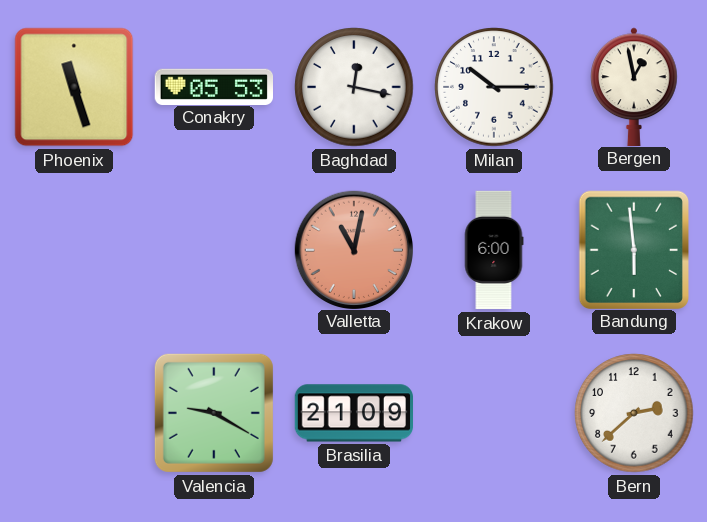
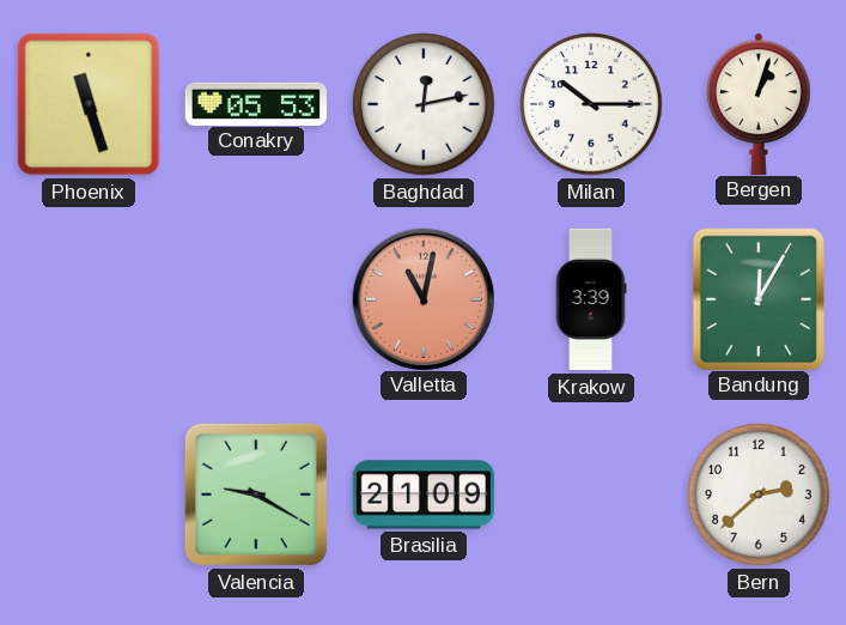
Baghdad: 12:17 -> 12:13 (424, 104)
Bergen: 12:58 -> 1:03 (759, 103)
Krakow: 6:00 -> 3:39 (591, 299)
Bandung: 5:59 -> 12:05 (757, 298)
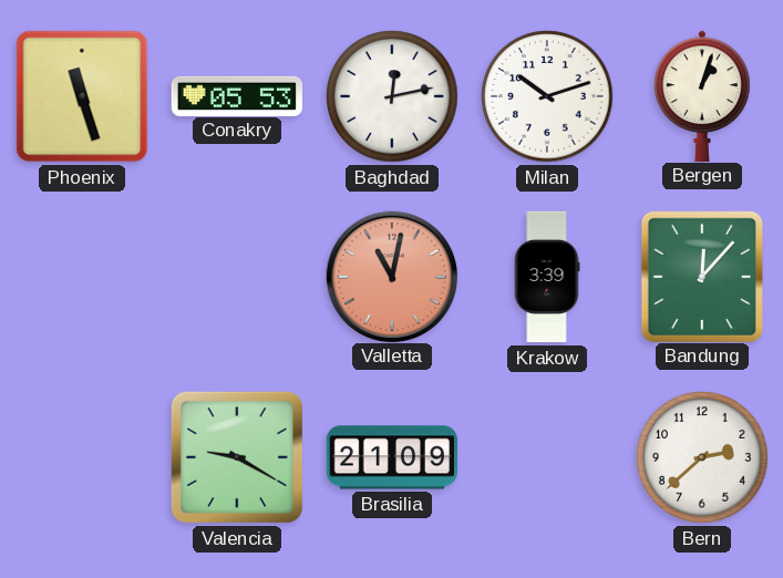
Milan: 10:15 -> 10:12 (547, 96)
Bandung: 12:05 -> 12:07 (701, 276)
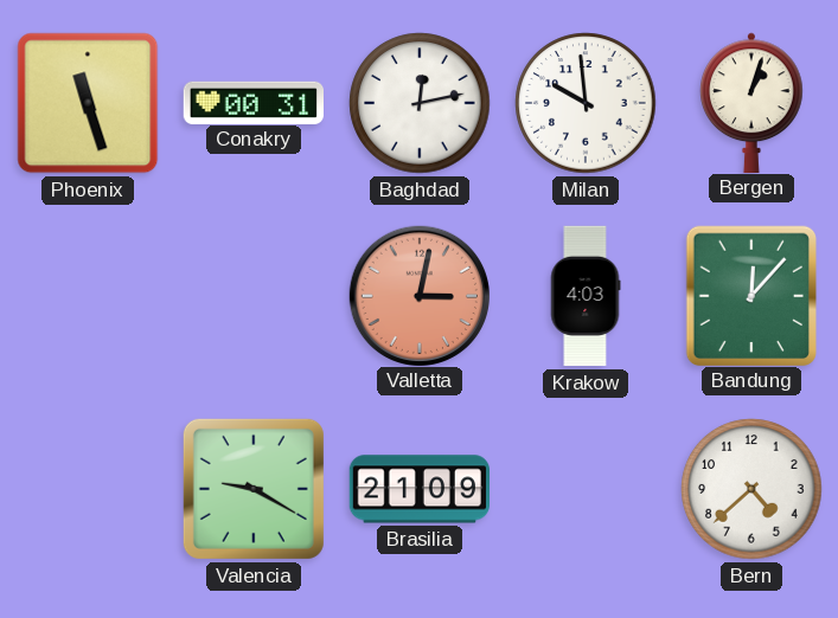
Conakry: 05:53 -> 00:31 (252, 102)
Milan: 10:12 -> 9:59 (586, 103)
Valletta: 11:02 -> 3:02 (418, 295)
Krakow: 3:39 -> 4:03 (586, 296)
Bern: 2:38 -> 4:38 (751, 489)
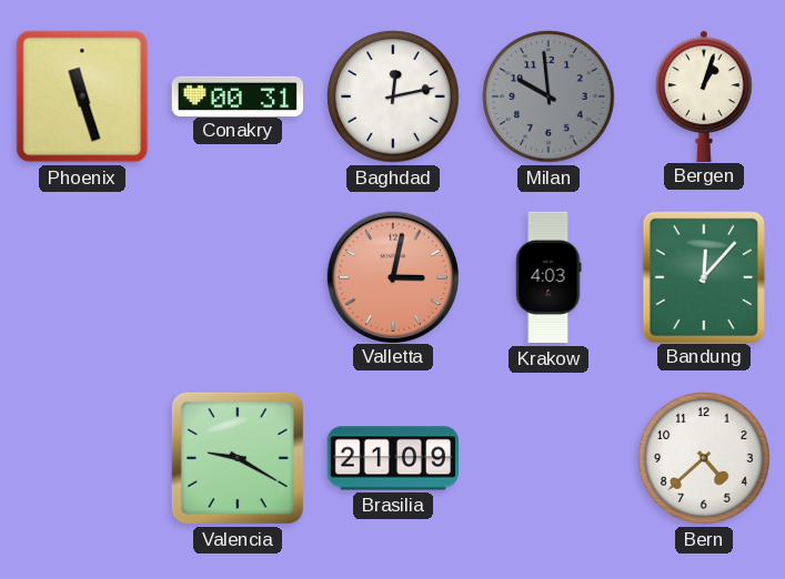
Milan dial: white -> grey (549, 96)
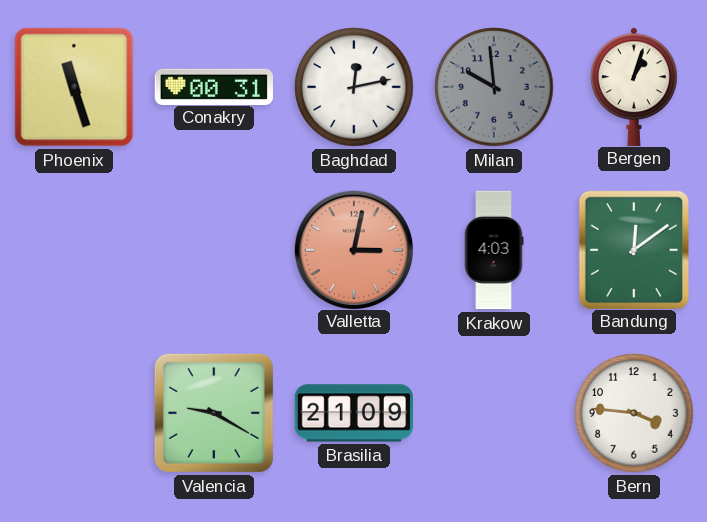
Bandung: 12:07 -> 12:09 (633, 249)
Bern: 4:38 -> 3:46 (634, 413)
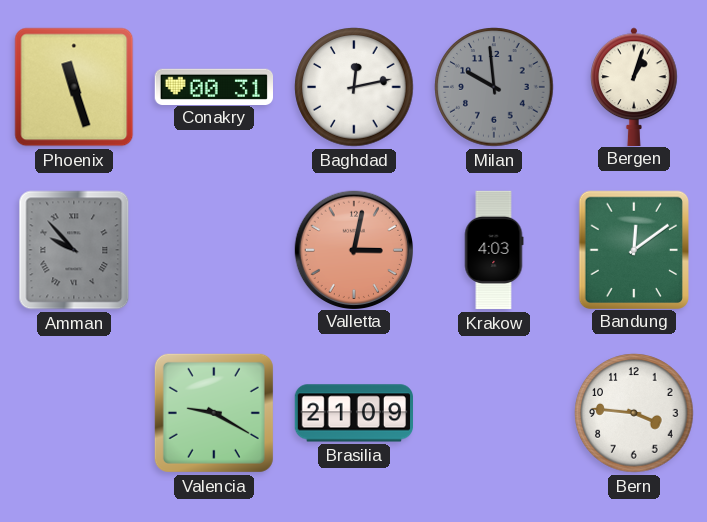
Amman: none -> 9:53 (74, 250)
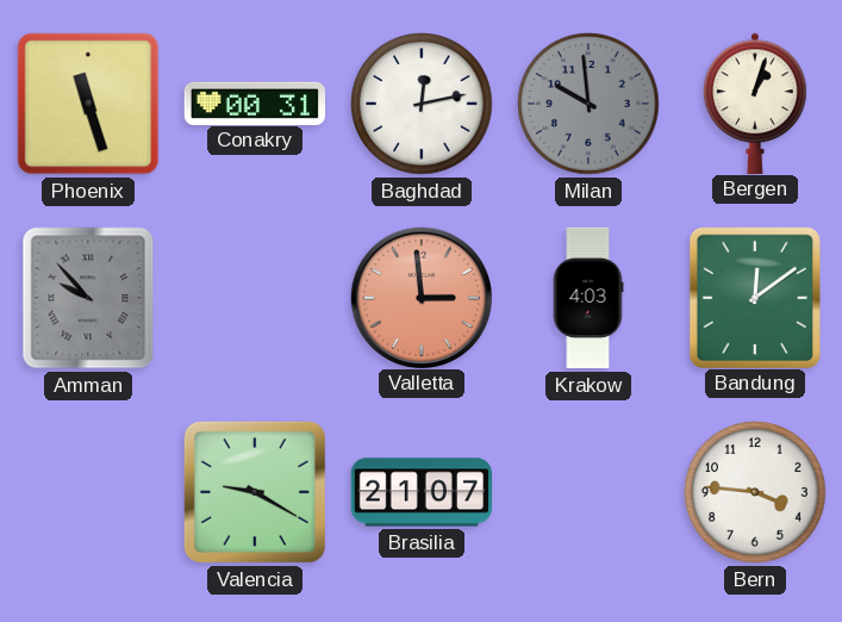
Valletta: 3:02 -> 2:59 (420, 297)
Brasilia: 21:09 -> 21:07 (420, 492)
